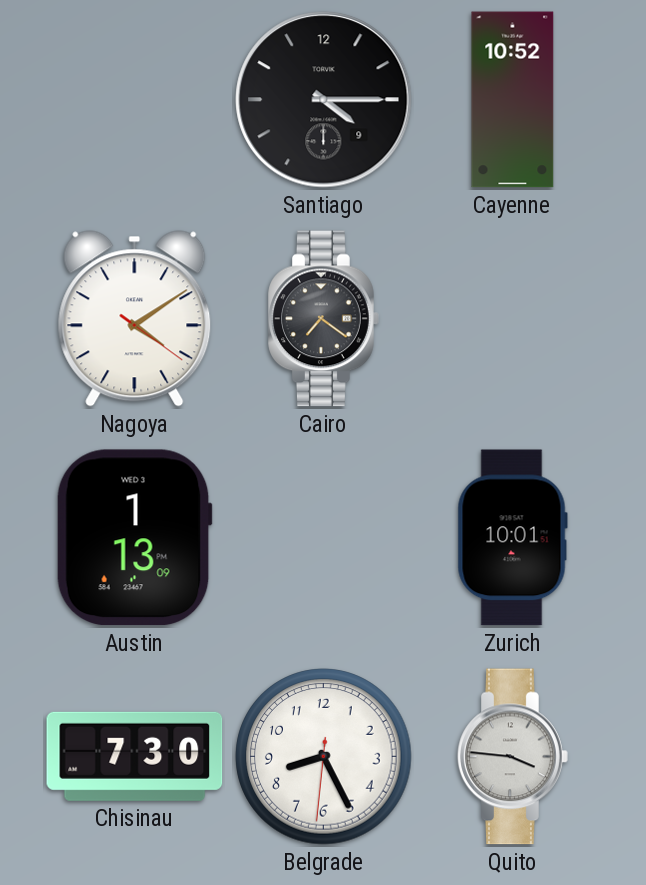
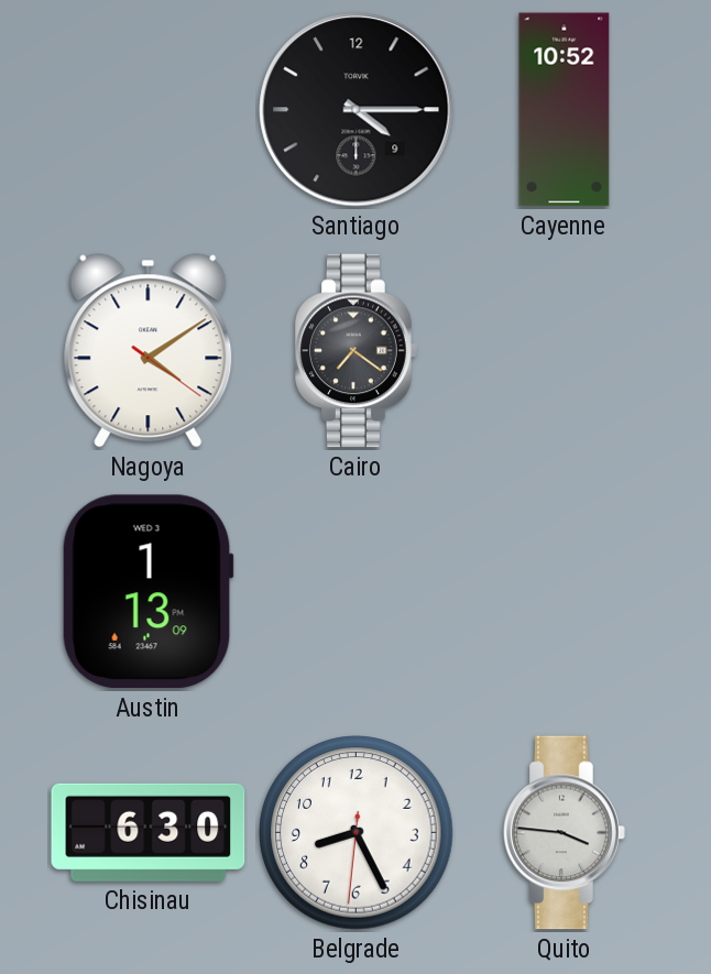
Zurich: 10:01 -> none (512, 538)
Chisinau: 7:30 -> 6:30 (149, 832)
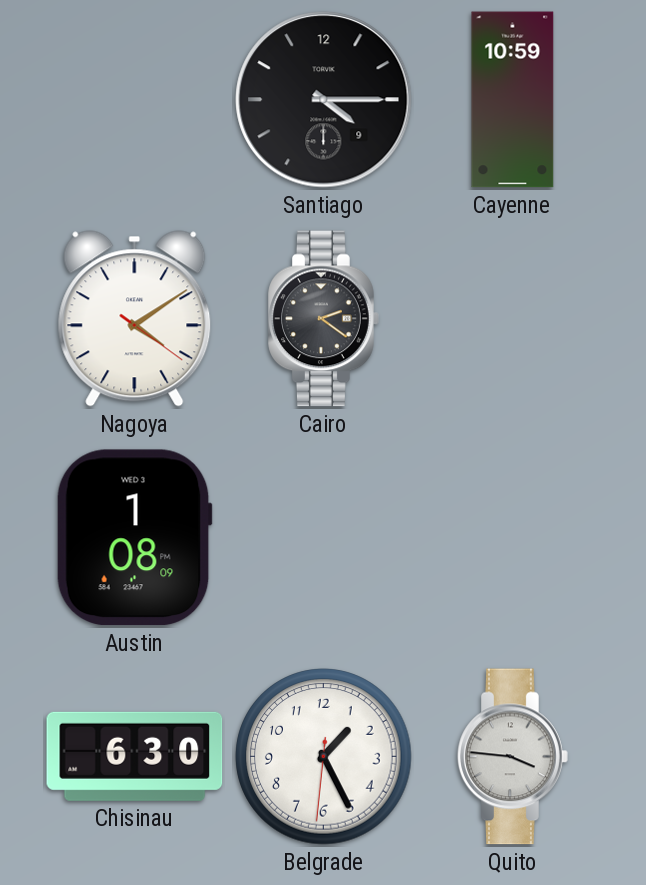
Cayenne: 10:52 -> 10:59 (513, 100)
Cairo: 7:21 -> 2:21 (324, 319)
Austin: 1:13 -> 1:08 (134, 538)
Belgrade: 8:25 -> 1:25 (324, 757)
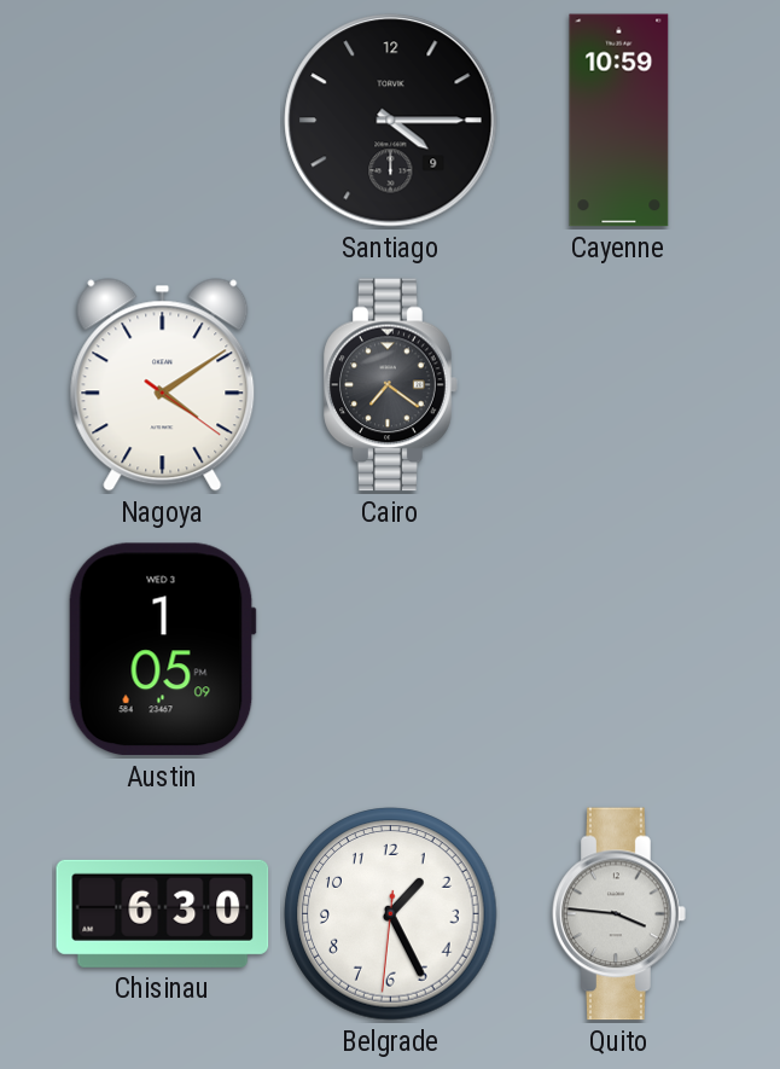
Cairo: 2:21 -> 7:21 (391, 385)
Austin: 1:08 -> 1:05 (162, 650)
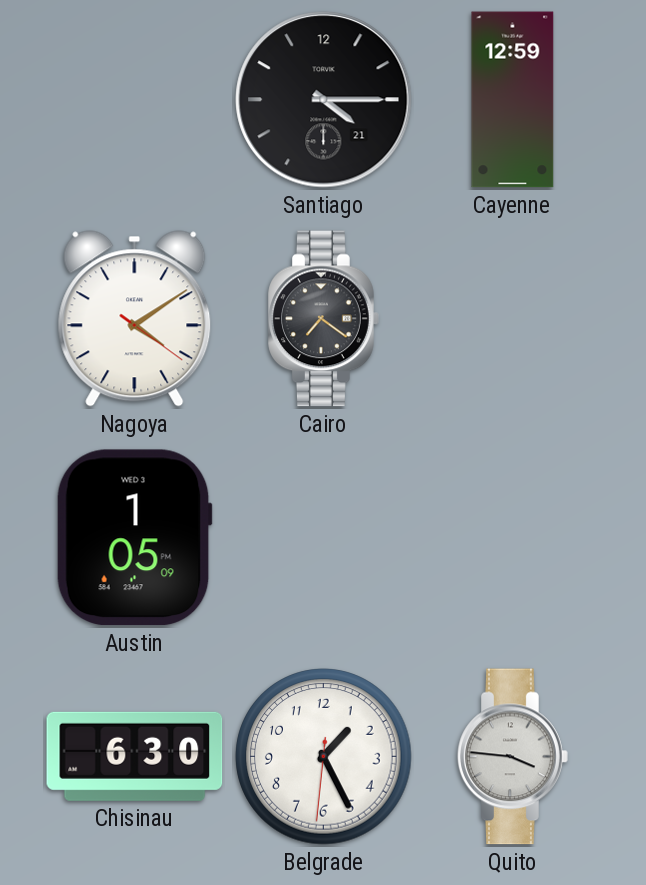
Santiago date: 9 -> 21 (324, 100)
Cayenne: 10:59 -> 12:59 (513, 100)
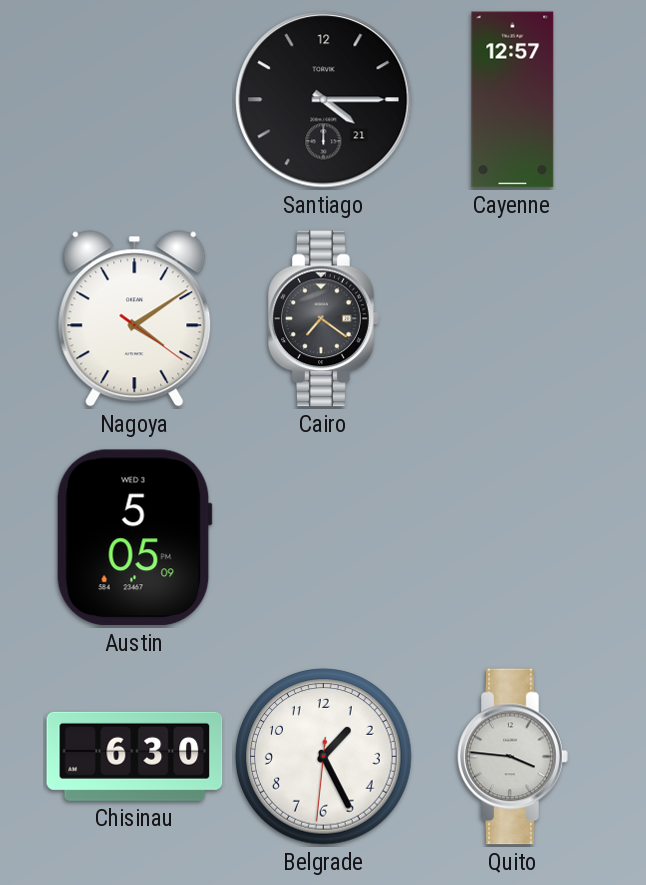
Cayenne: 12:59 -> 12:57 (513, 100)
Austin: 1:05 -> 5:05 (134, 538)
